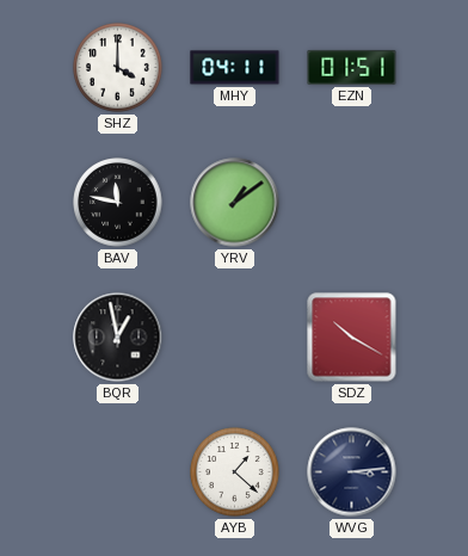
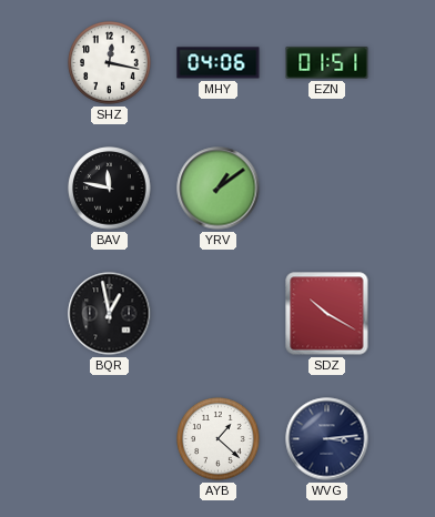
SHZ: 4:00 -> 12:17 (110, 63)
MHY: 04:11 -> 04:06 (219, 63)
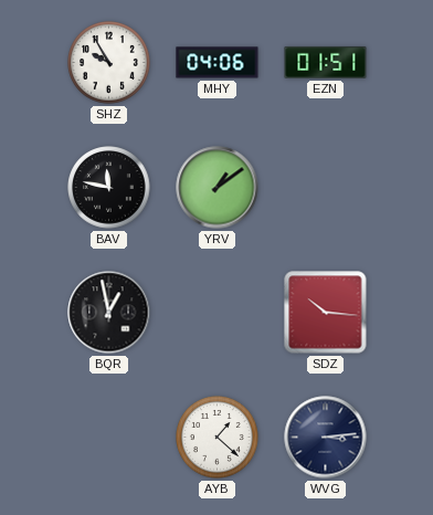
SHZ: 12:17 -> 9:55 (109, 63)
SDZ: 10:20 -> 10:16 (326, 313)
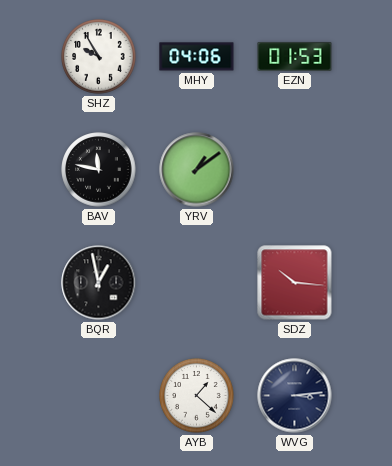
EZN: 01:51 -> 01:53 (295, 56)
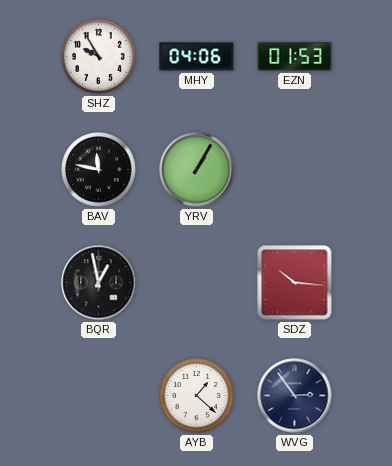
YRV: 1:09 -> 1:05 (197, 170)
WVG: 3:14 -> 2:54 (295, 396)
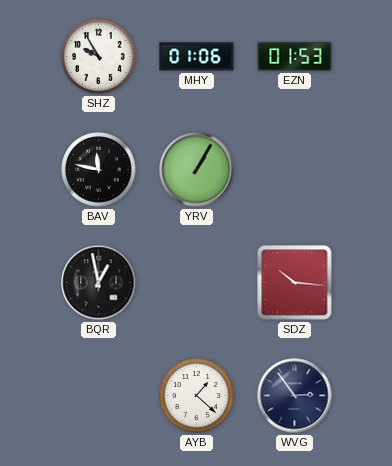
MHY: 04:06 -> 01:06 (197, 57)
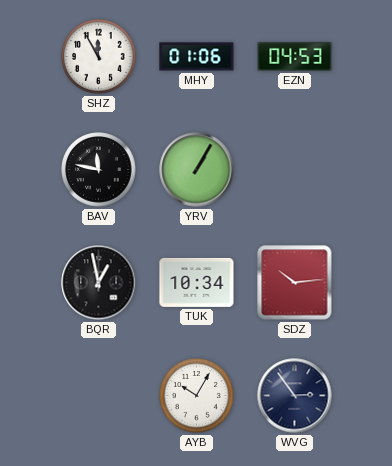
SHZ: 9:55 -> 11:55 (99, 57)
EZN: 01:53 -> 04:53 (295, 56)
TUK: none -> 10:34 (197, 282)
SDZ: 10:16 -> 10:14 (295, 283)
AYB: 1:22 -> 10:05 (197, 396)
